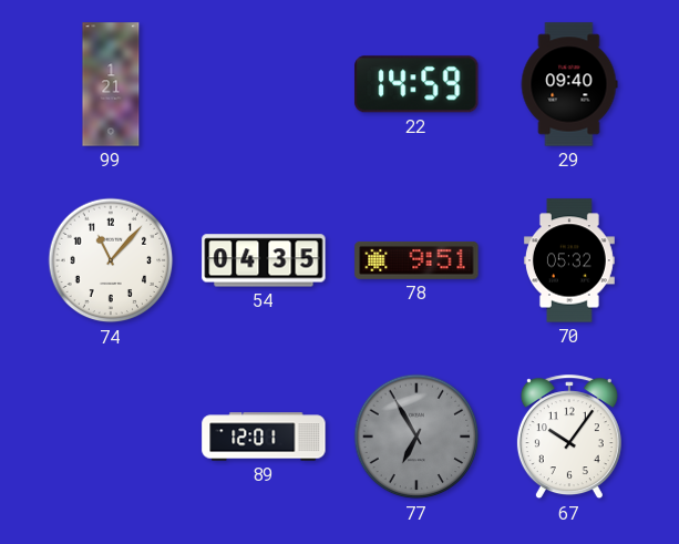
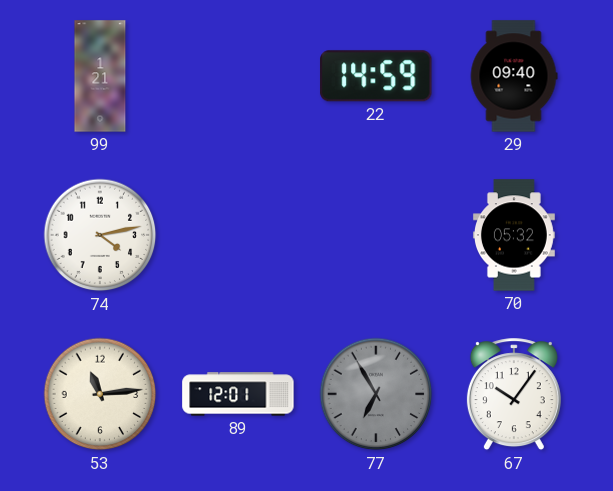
74: 11:07 -> 4:13 (100, 235)
54: 04:35 -> none (264, 260)
78: 9:51 -> none (416, 260)
53: none -> 11:14 (100, 394)
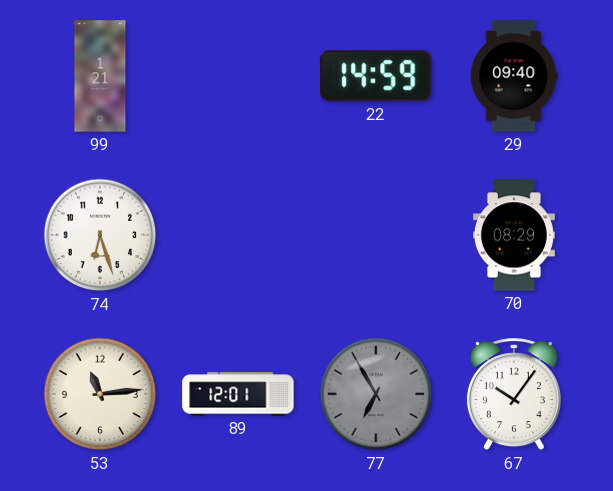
74: 4:13 -> 6:27 (100, 235)
70: 05:32 -> 08:29 (514, 235)
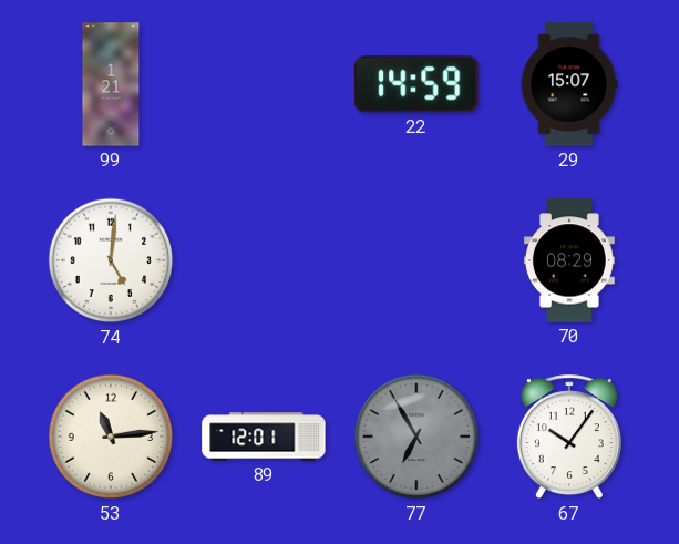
29: 09:40 -> 15:07 (569, 84)
74: 6:27 -> 5:01 (111, 260)
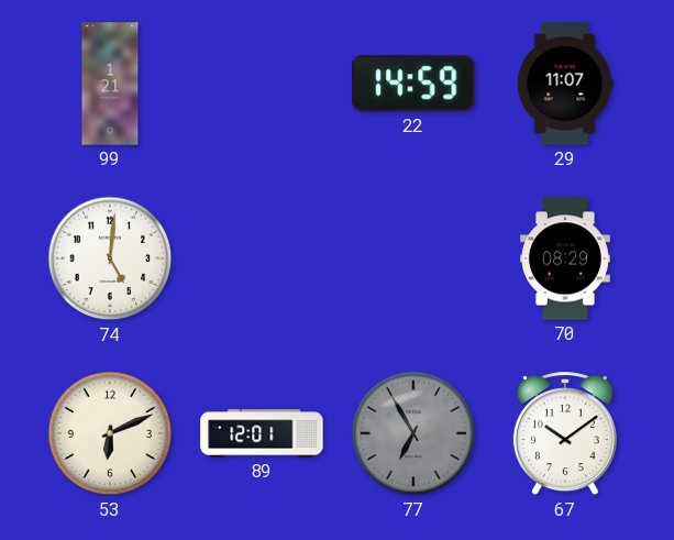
29: 15:07 -> 11:07 (565, 84)
53: 11:14 -> 6:11 (110, 433)
67: 10:06 -> 10:09 (565, 434)
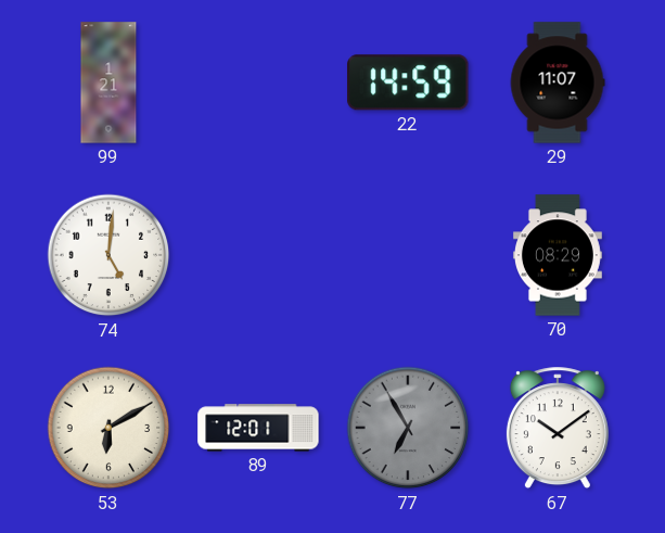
53: 6:11 -> 6:10 (108, 428)
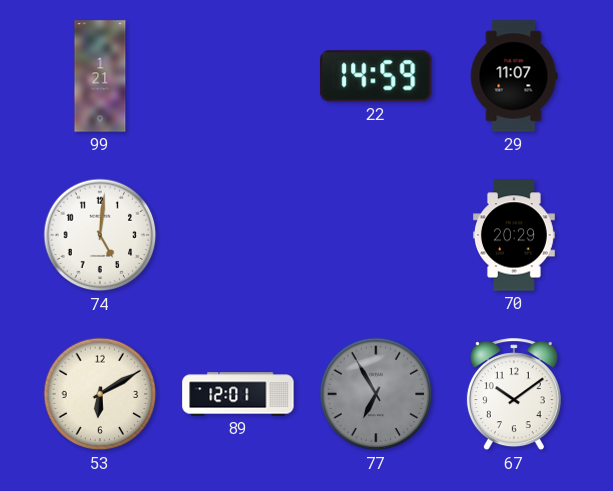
70: 08:29 -> 20:29 (514, 235)
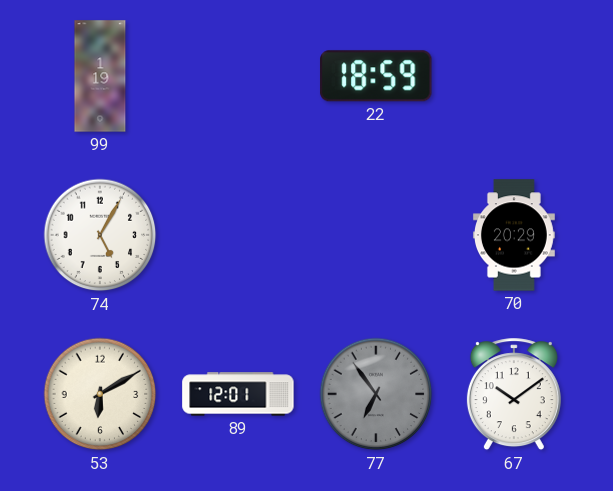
99: 1:21 -> 1:19 (100, 76)
22: 14:59 -> 18:59 (376, 76)
29: 11:07 -> none (514, 76)
74: 5:01 -> 5:05 (100, 235)
77: 6:55 -> 6:54 (376, 394)
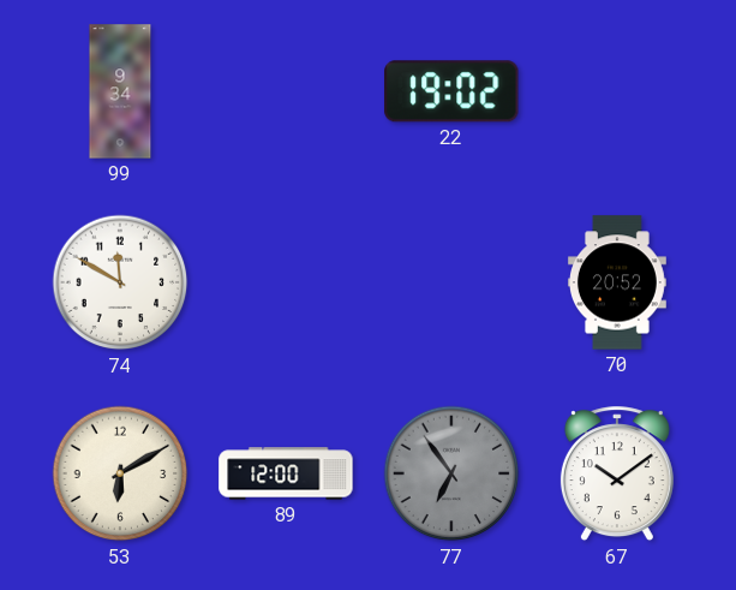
99: 1:19 -> 9:34 (120, 91)
22: 18:59 -> 19:02 (451, 91)
74: 5:05 -> 11:50 (120, 282)
70: 20:29 -> 20:52 (617, 282)
89: 12:01 -> 12:00 (286, 473)
